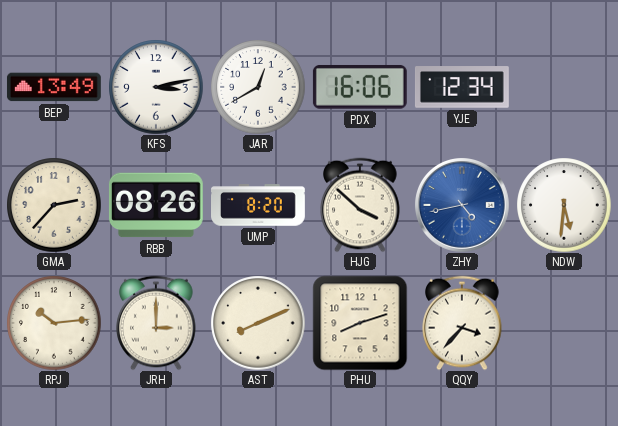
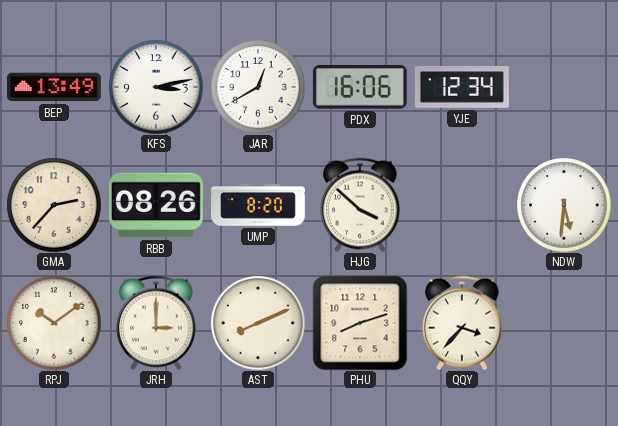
ZHY: 4:43 -> none (462, 205)
RPJ: 10:14 -> 10:09 (54, 323)
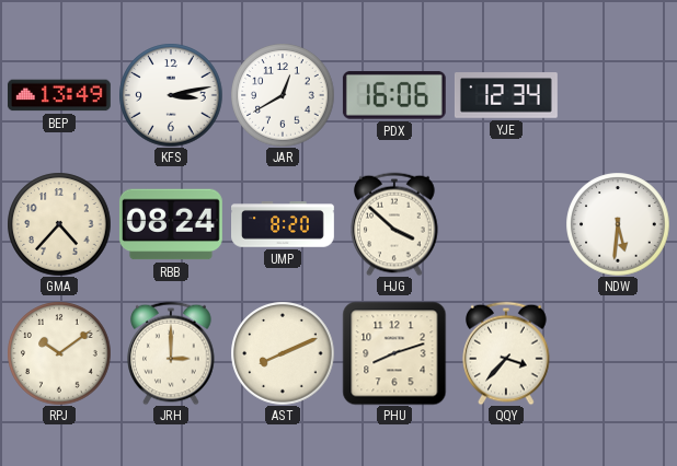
GMA: 2:37 -> 4:37 (59, 224)
RBB: 08:26 -> 08:24 (171, 224)
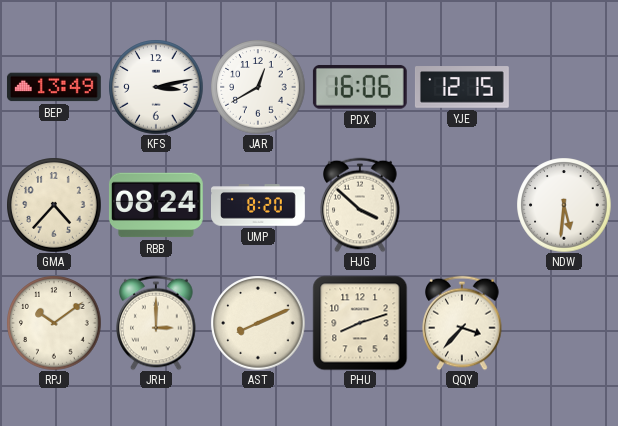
YJE: 12:34 -> 12:15 (462, 87)
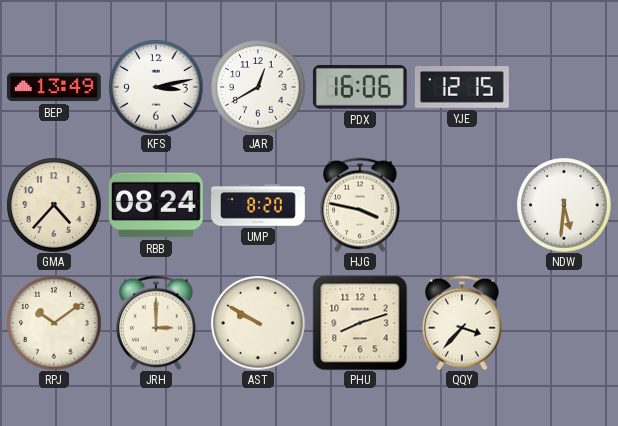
HJG: 3:52 -> 3:47 (360, 205)
AST: 8:11 -> 9:50 (258, 323)
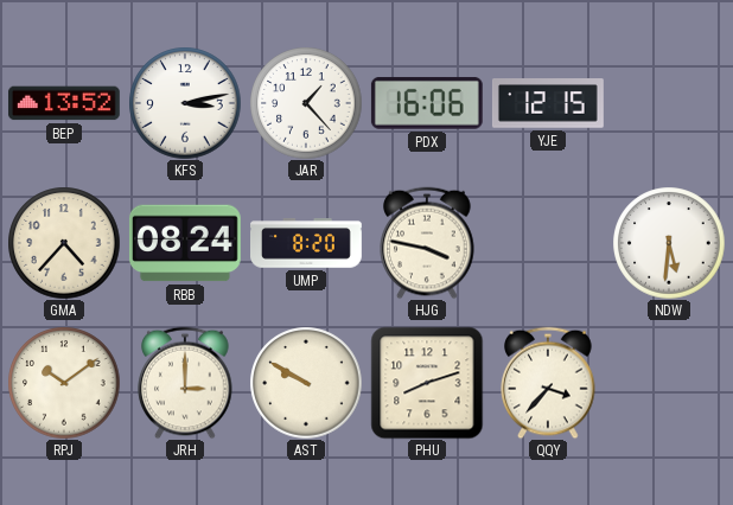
BEP: 13:49 -> 13:52 (64, 103)
JAR: 12:40 -> 1:23 (306, 103)
